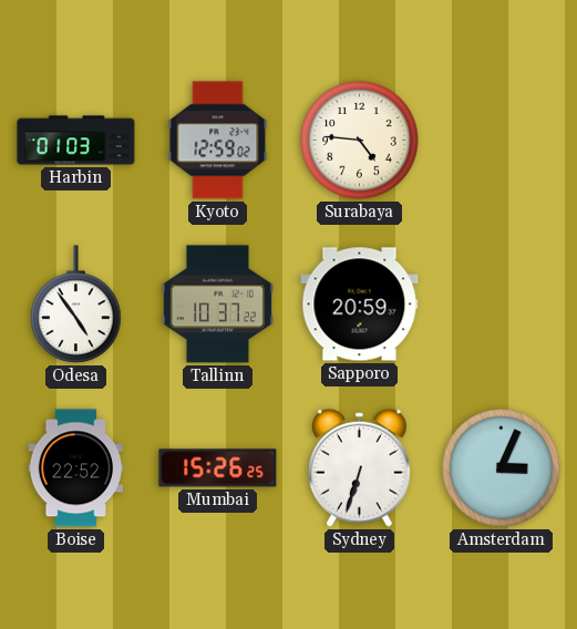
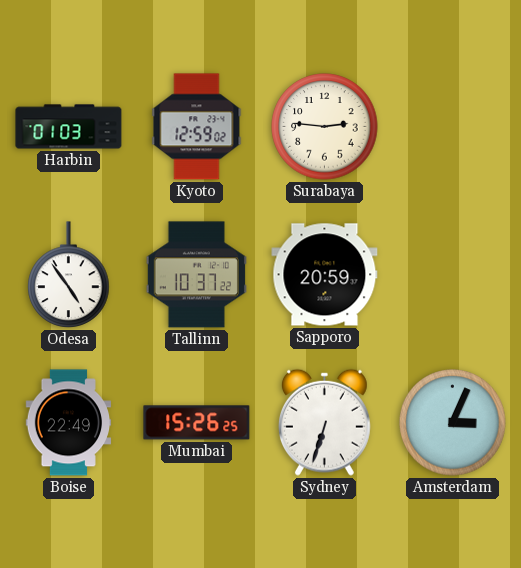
Surabaya: 4:46 -> 2:46 (325, 127)
Boise: 22:52 -> 22:49 (69, 423)
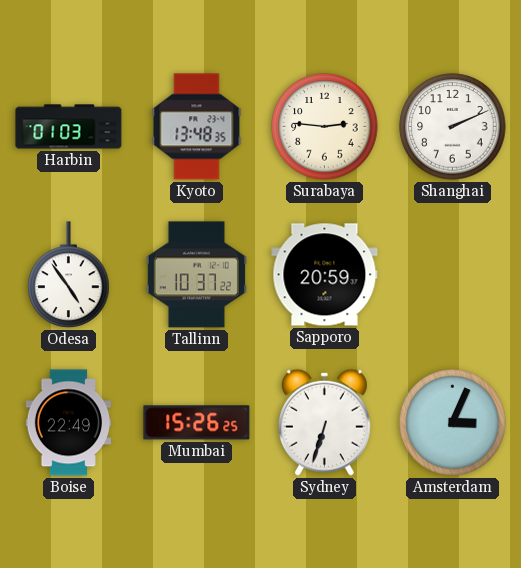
Kyoto: 12:59 -> 13:48 (197, 127)
Shanghai: none -> 2:11 (453, 127)
